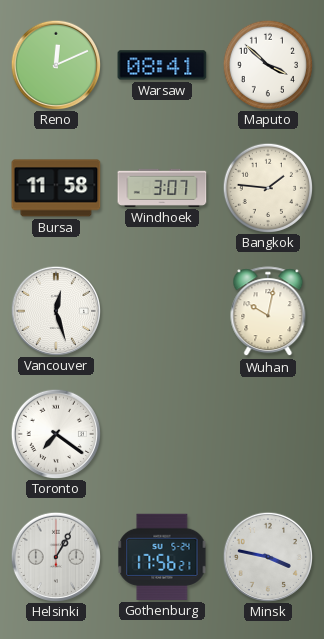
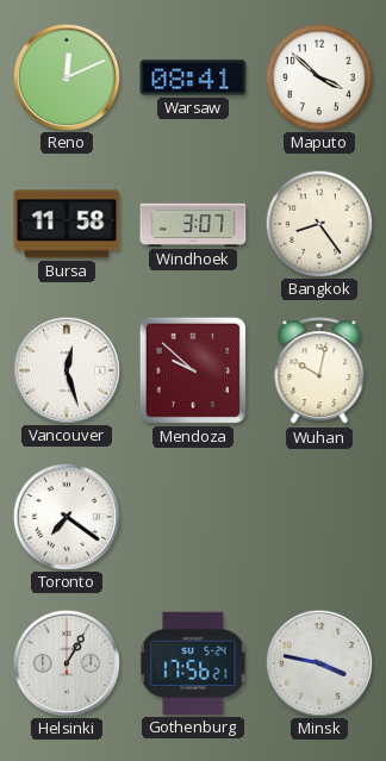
Bangkok: 1:46 -> 8:24 (318, 223)
Mendoza: none -> 9:52 (193, 370)
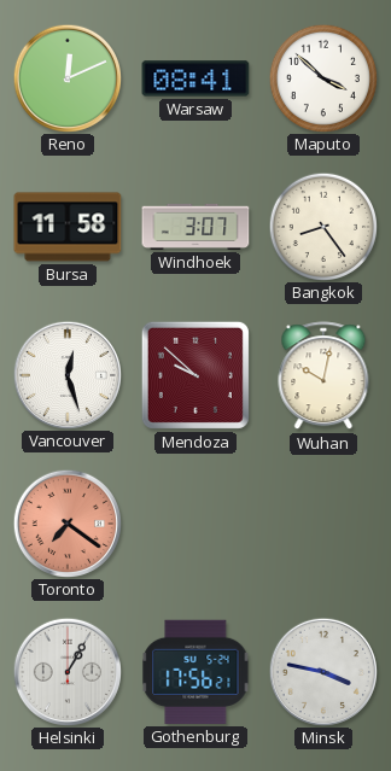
Toronto dial: white -> salmon (66, 522)
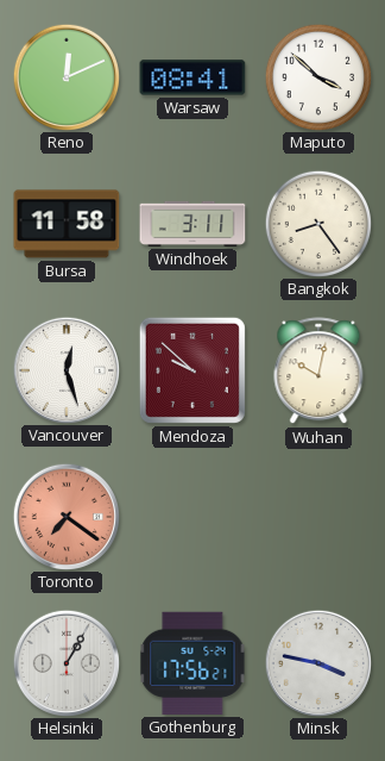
Windhoek: 3:07 -> 3:11 (192, 224)
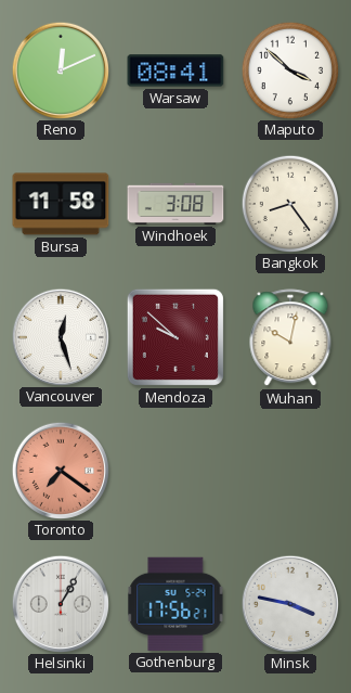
Windhoek: 3:11 -> 3:08 (175, 204)
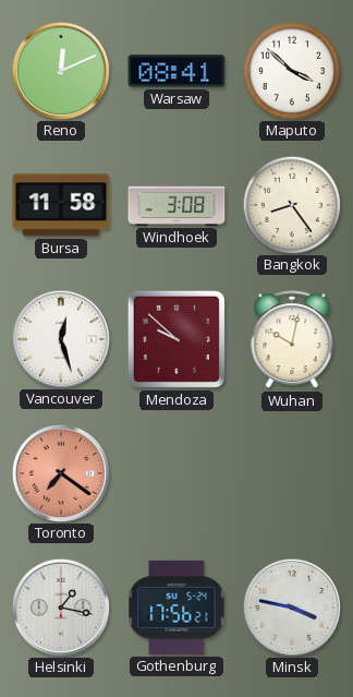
Helsinki: 1:05 -> 1:17 (60, 606)
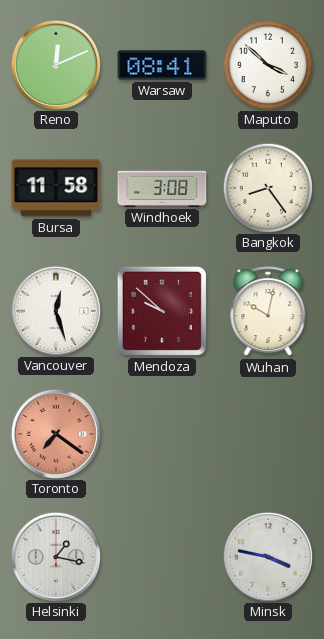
Gothenburg: 17:56 -> none (176, 608)
